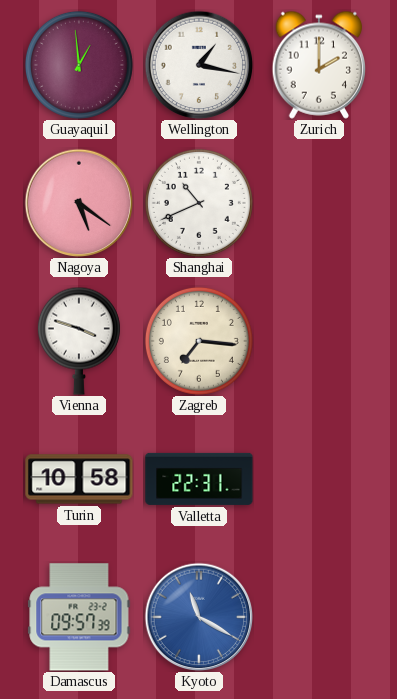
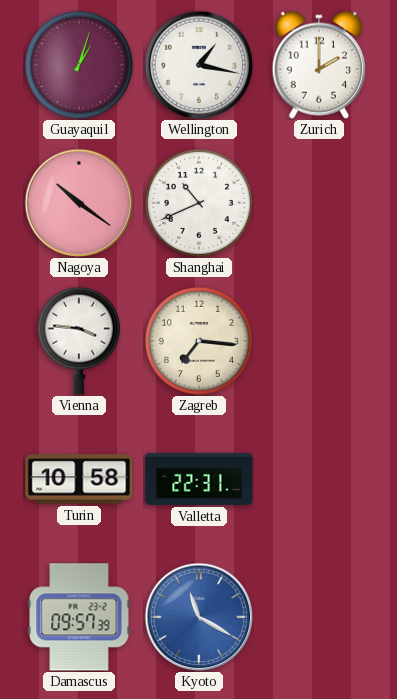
Guayaquil: 12:59 -> 1:03 (79, 65)
Nagoya: 5:21 -> 10:21 (79, 203)
Vienna: 3:48 -> 3:46 (79, 341)
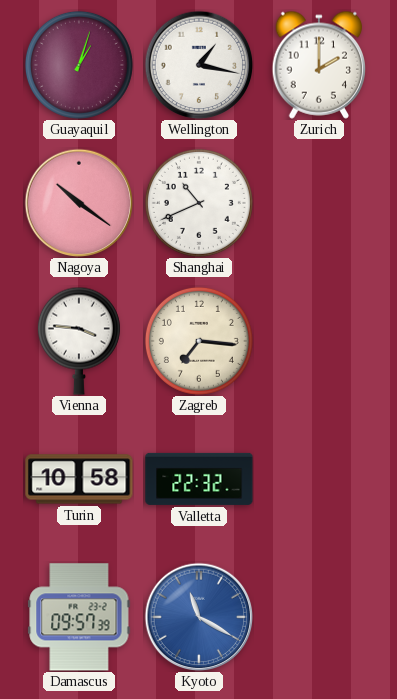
Valletta: 22:31 -> 22:32 (199, 479)
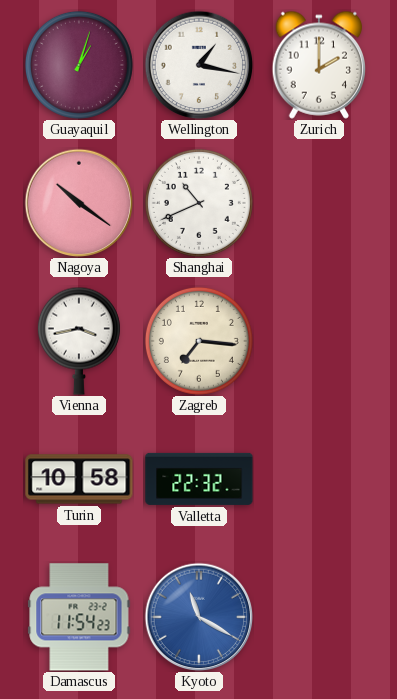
Vienna: 3:46 -> 3:43 (79, 341)
Damascus: 09:57 -> 11:54 (79, 617)
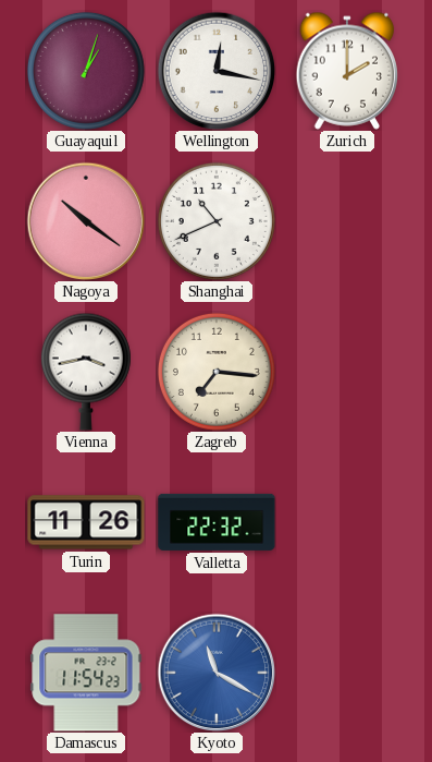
Wellington: 1:17 -> 12:17 (217, 71)
Turin: 10:58 -> 11:26 (86, 522)
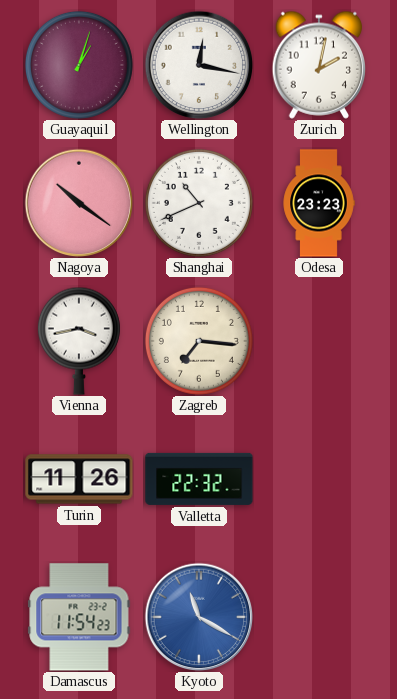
Zurich: 2:00 -> 2:02 (319, 65)
Odesa: none -> 23:23 (319, 203)
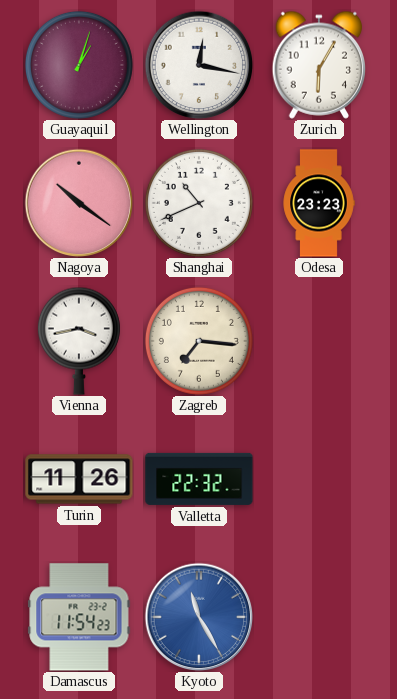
Zurich: 2:02 -> 6:05 (319, 65)
Kyoto: 11:20 -> 11:25 (199, 617)
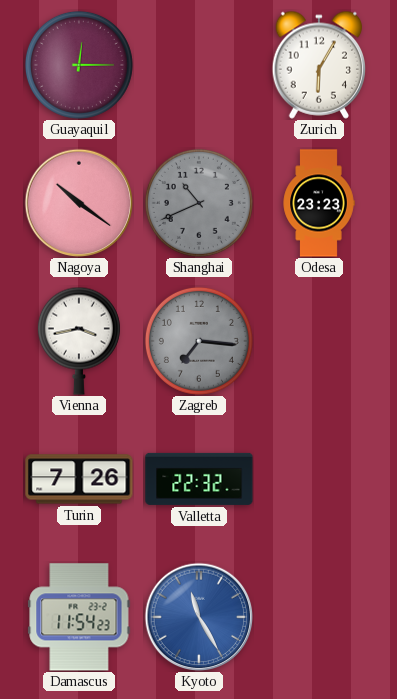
Guayaquil: 1:03 -> 12:15 (79, 65)
Wellington: 12:17 -> none (199, 65)
Shanghai dial: white -> grey (199, 203)
Zagreb dial: cream -> grey (199, 341)
Turin: 11:26 -> 7:26 (79, 479)
